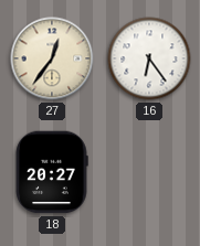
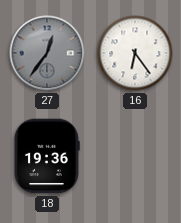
27 dial: cream -> grey (47, 53)
18: 20:27 -> 19:36 (47, 156)
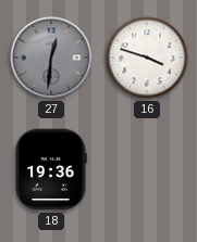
27: 12:36 -> 12:31 (51, 58)
16: 6:24 -> 3:48 (147, 58)
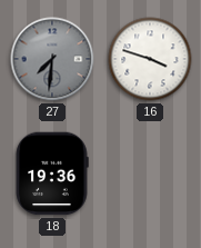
27: 12:31 -> 7:31 (52, 59)
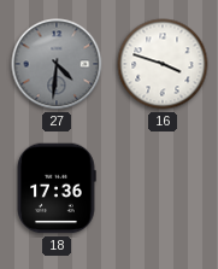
27: 7:31 -> 4:31 (57, 64)
18: 19:36 -> 17:36 (57, 188)
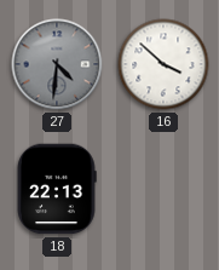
16: 3:48 -> 3:52 (163, 64)
18: 17:36 -> 22:13 (57, 189)
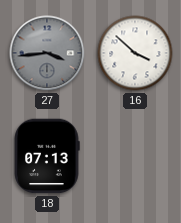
27: 4:31 -> 3:44 (47, 53)
18: 22:13 -> 07:13 (47, 156)
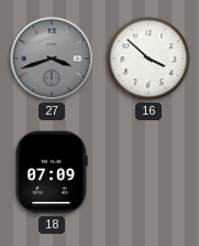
27: 3:44 -> 3:42 (52, 58)
18: 07:13 -> 07:09 (52, 172)
